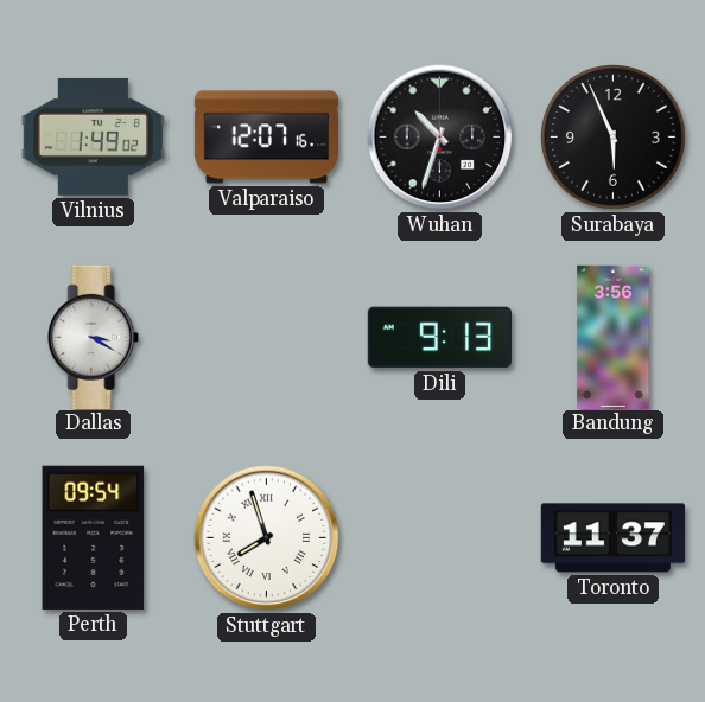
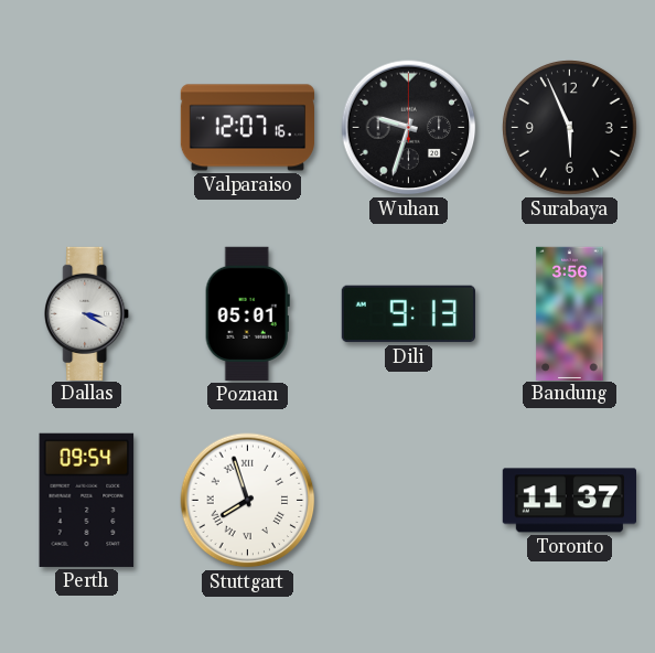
Vilnius: 1:49 -> none (93, 136)
Wuhan: 10:33 -> 9:33 (409, 128)
Poznan: none -> 05:01 (247, 313)
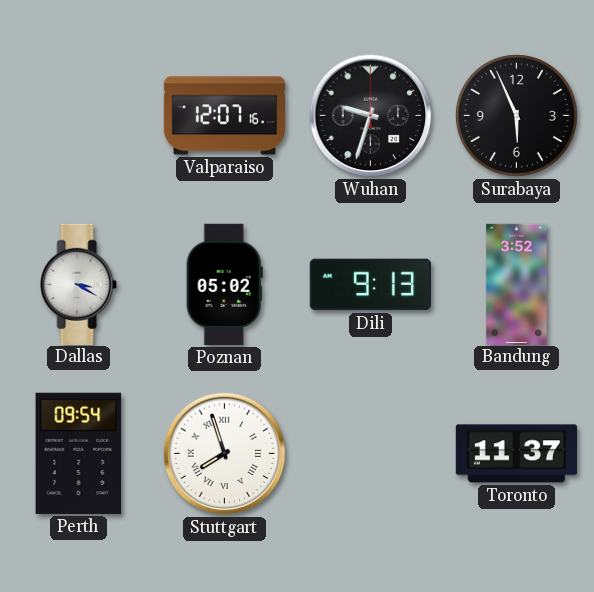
Poznan: 05:01 -> 05:02 (224, 284)
Bandung: 3:56 -> 3:52 (517, 284)
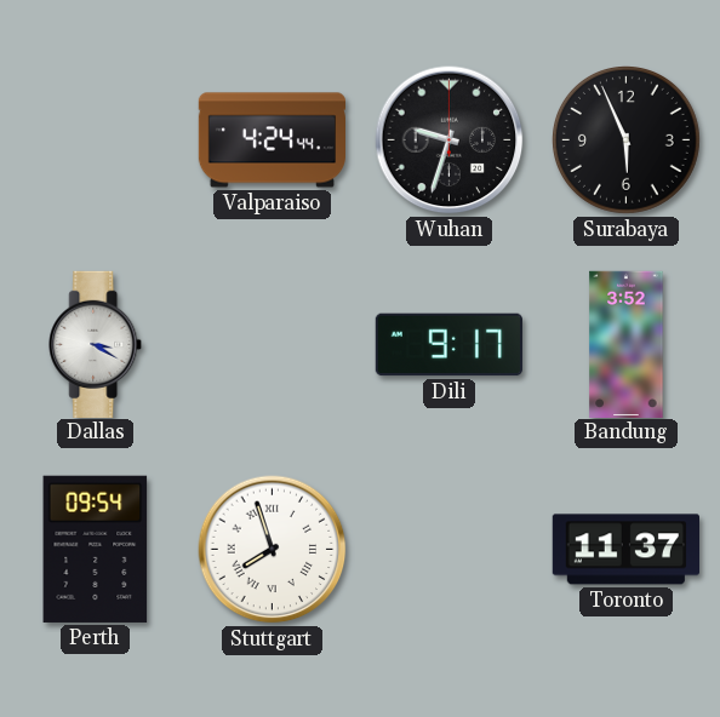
Valparaiso: 12:07 -> 4:24 (272, 140)
Poznan: 05:02 -> none (224, 284)
Dili: 9:13 -> 9:17 (448, 345)
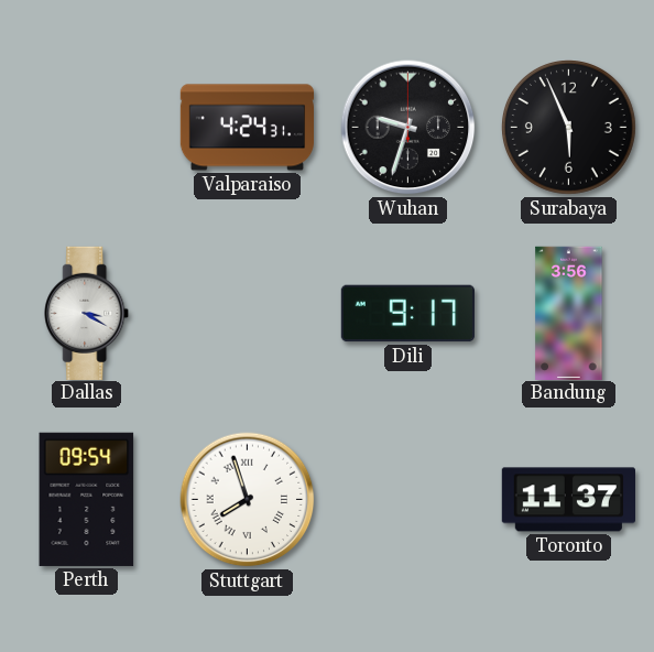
Valparaiso: 4:24:44 -> 4:24:31 (247, 128)
Bandung: 3:52 -> 3:56 (569, 313)
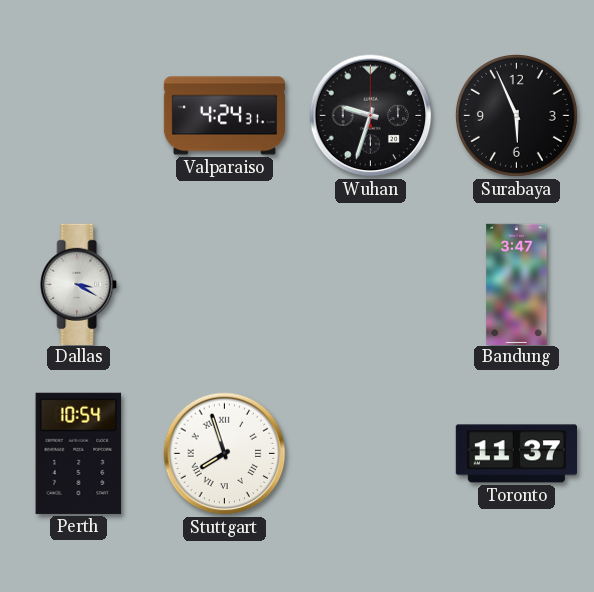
Dili: 9:17 -> none (407, 314)
Bandung: 3:56 -> 3:47 (517, 284)
Perth: 09:54 -> 10:54 (79, 453)
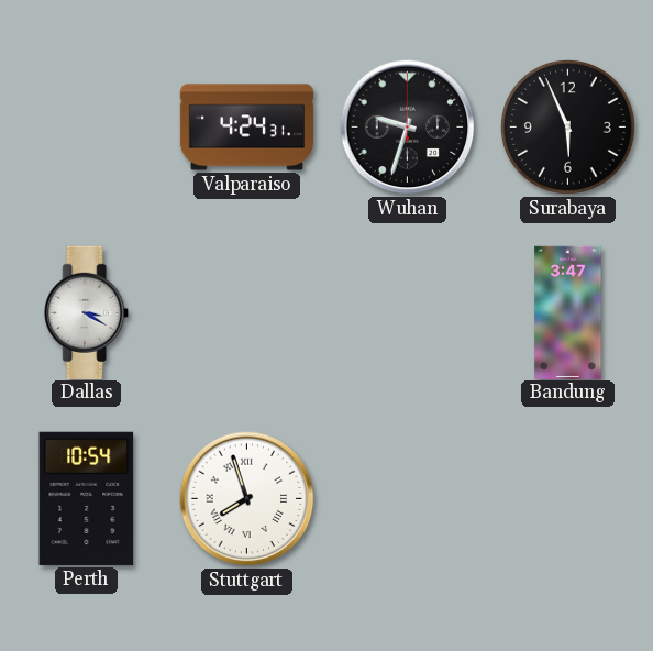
Toronto: 11:37 -> none (516, 454)
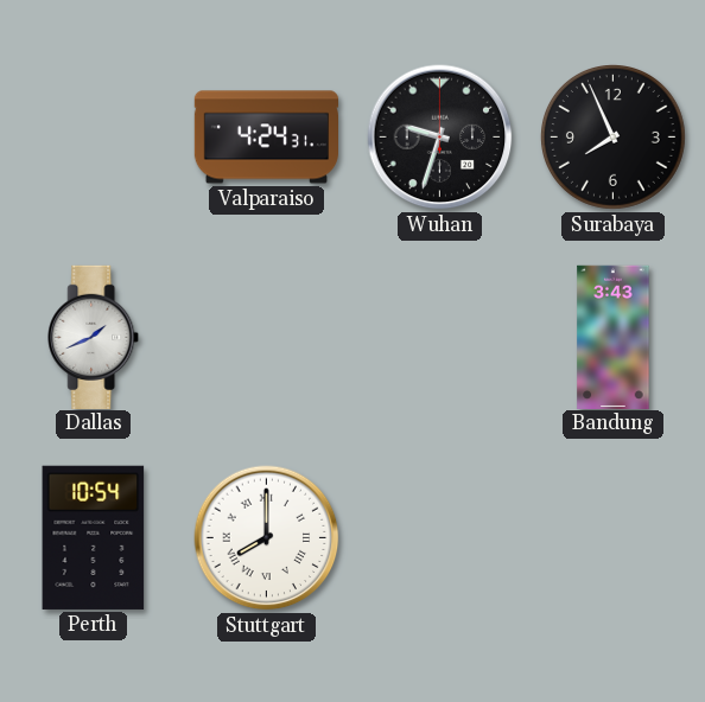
Surabaya: 5:56 -> 7:56 (614, 138)
Dallas: 3:20 -> 1:41 (94, 337)
Bandung: 3:47 -> 3:43 (614, 337)
Stuttgart: 7:57 -> 8:00 (267, 538)
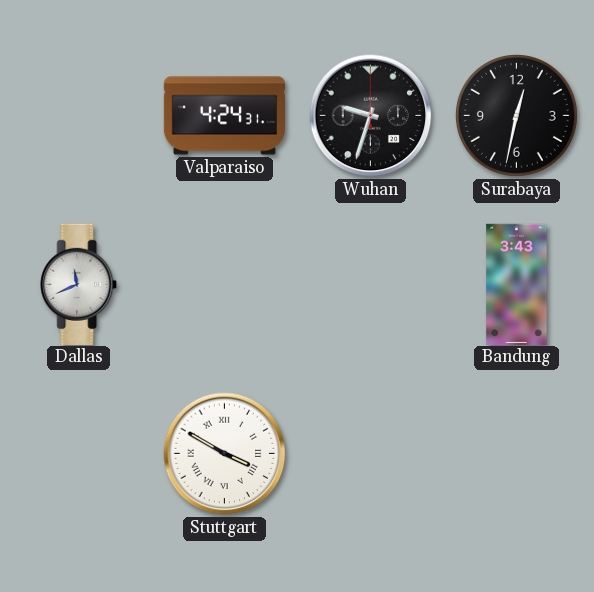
Surabaya: 7:56 -> 12:32 (517, 116)
Dallas: 1:41 -> 11:41 (79, 284)
Perth: 10:54 -> none (94, 537)
Stuttgart: 8:00 -> 3:50 (225, 454)
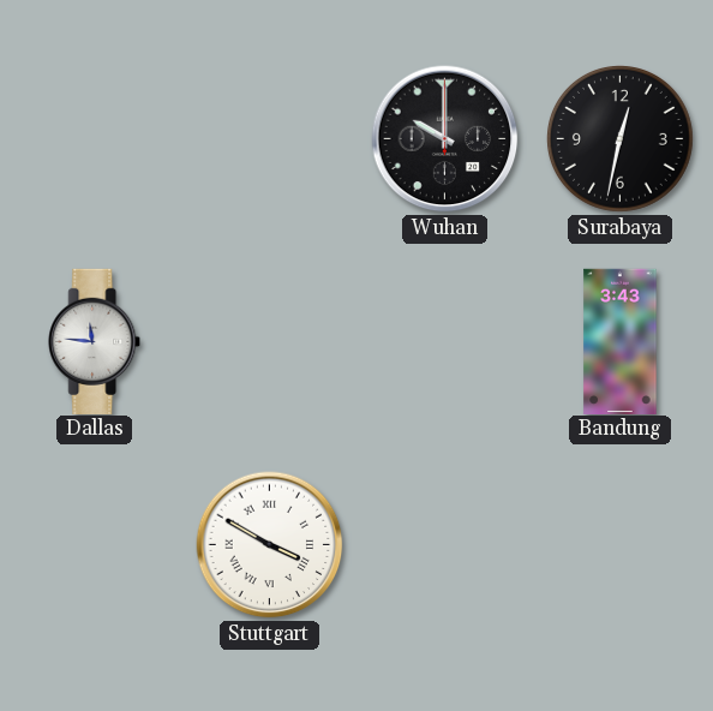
Valparaiso: 4:24 -> none (224, 116)
Wuhan: 9:33 -> 10:00 (445, 139)
Dallas: 11:41 -> 11:46 (95, 341)
